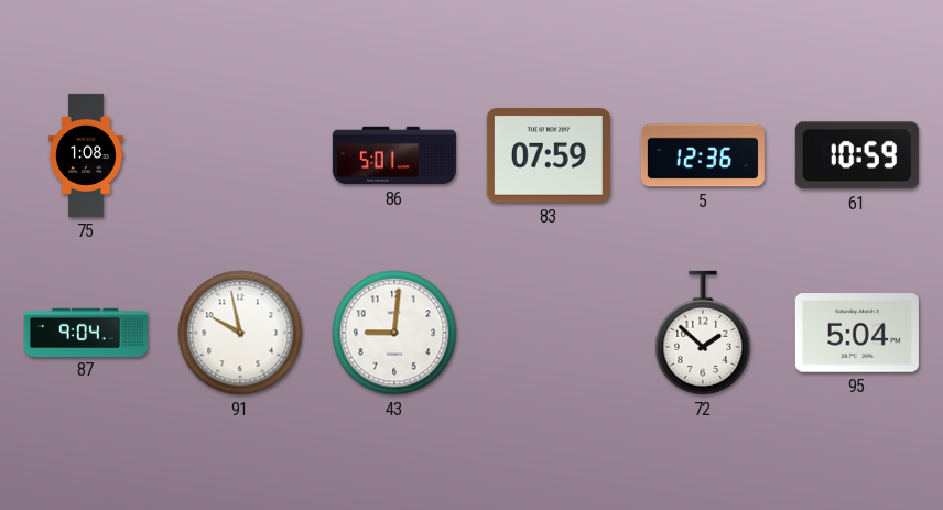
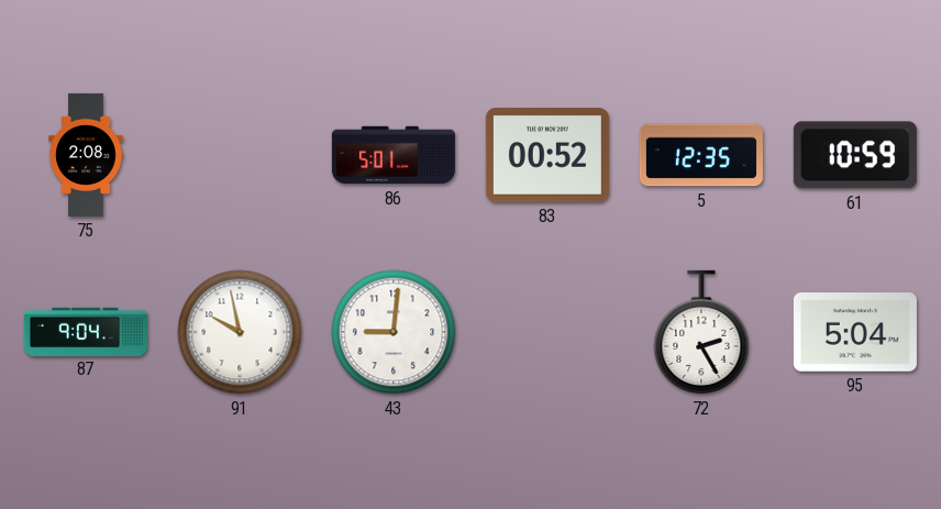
75: 1:08 -> 2:08 (86, 155)
83: 07:59 -> 00:52 (547, 156)
5: 12:36 -> 12:35 (701, 155)
72: 1:52 -> 2:25 (701, 332)
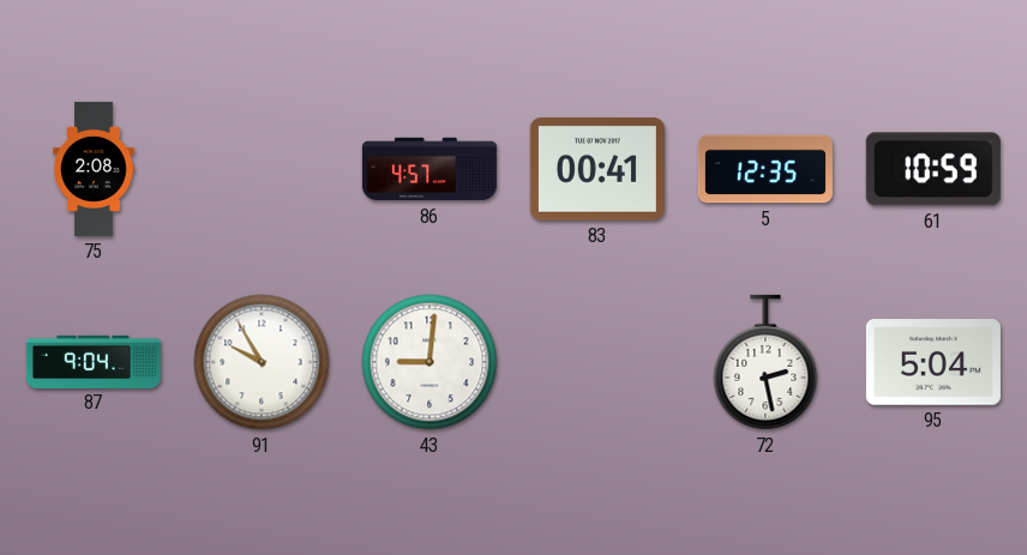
86: 5:01 -> 4:57 (430, 169)
83: 00:52 -> 00:41 (597, 170)
91: 9:58 -> 9:55 (262, 362)
72: 2:25 -> 2:28 (765, 362)
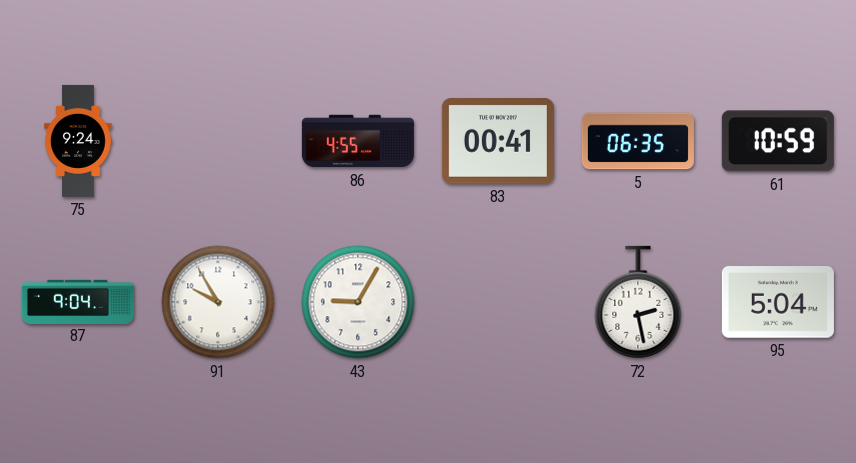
75: 2:08 -> 9:24 (78, 141)
86: 4:57 -> 4:55 (358, 141)
5: 12:35 -> 06:35 (638, 141)
43: 9:01 -> 9:05 (358, 302)
